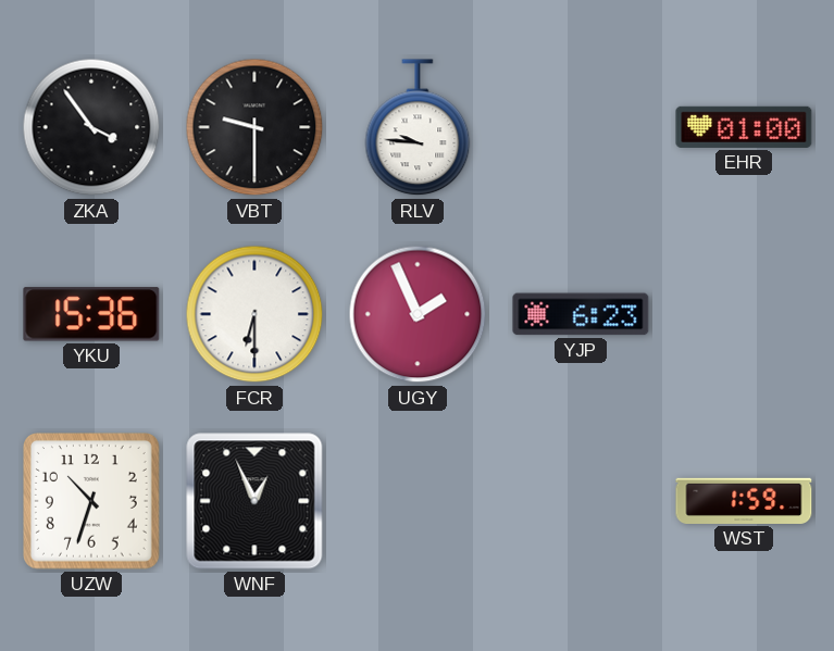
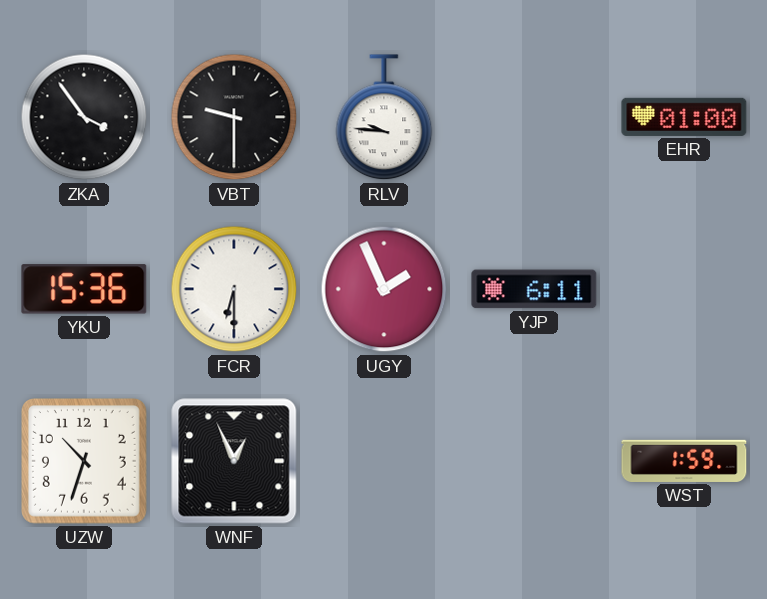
YJP: 6:23 -> 6:11 (534, 289)
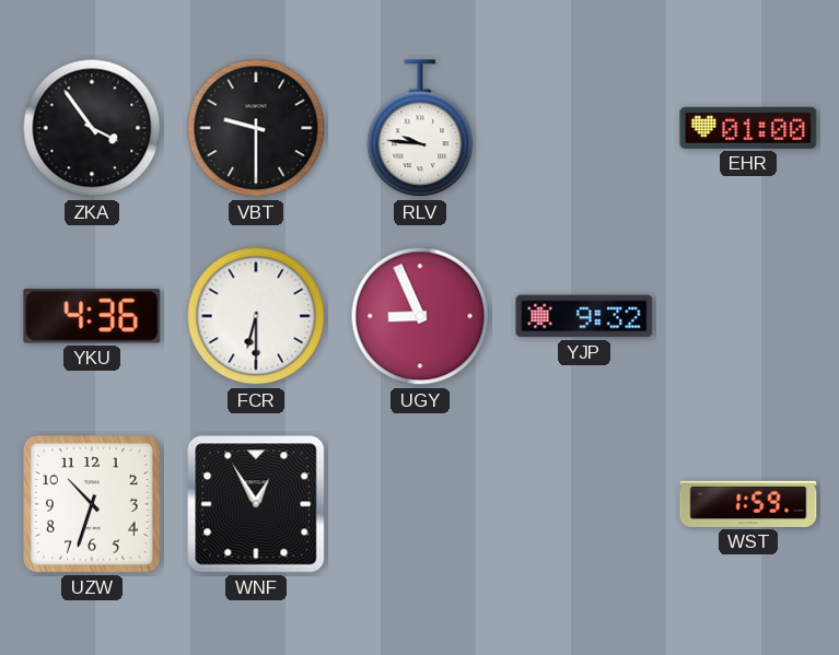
YKU: 15:36 -> 4:36 (92, 316)
UGY: 1:56 -> 8:56 (420, 316)
YJP: 6:11 -> 9:32 (584, 316)
WNF: 12:56 -> 12:55 (256, 504)
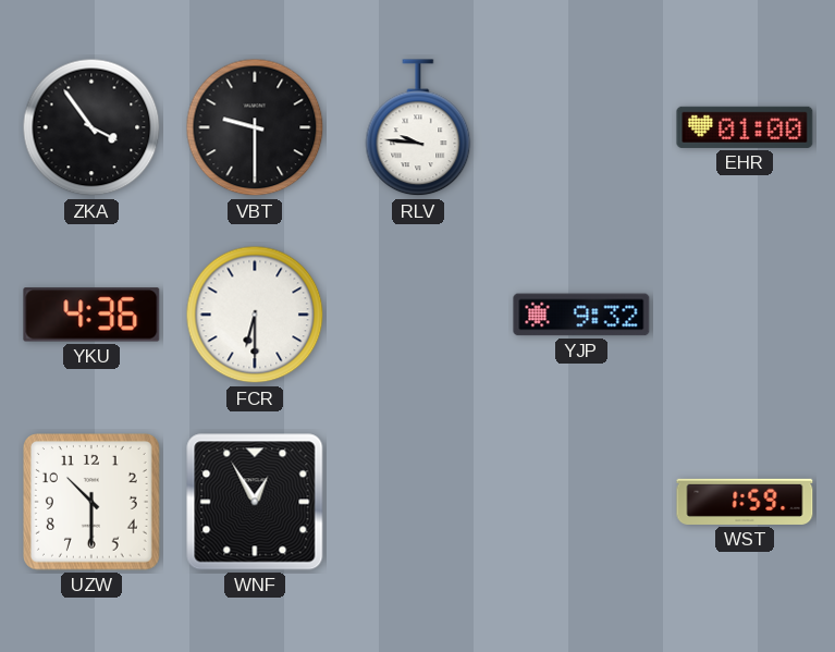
UGY: 8:56 -> none (420, 316)
UZW: 10:33 -> 10:30 (93, 503)
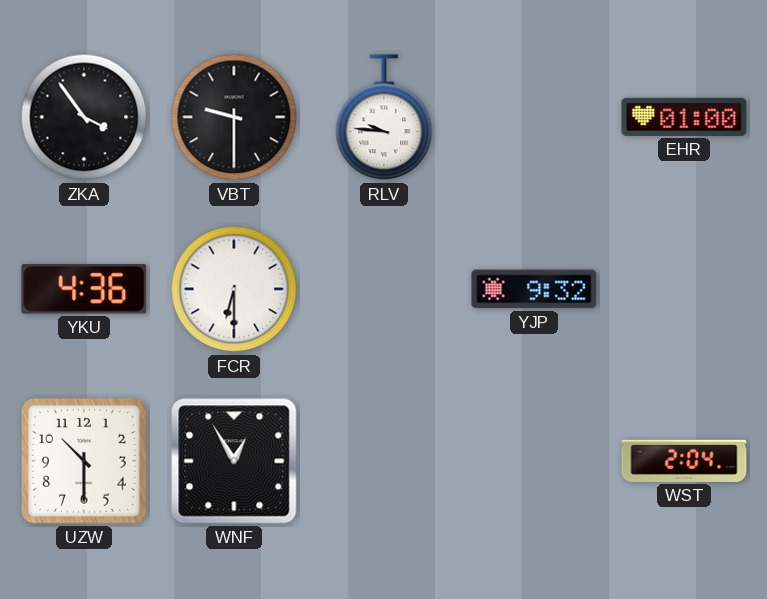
WST: 1:59 -> 2:04 (684, 461)
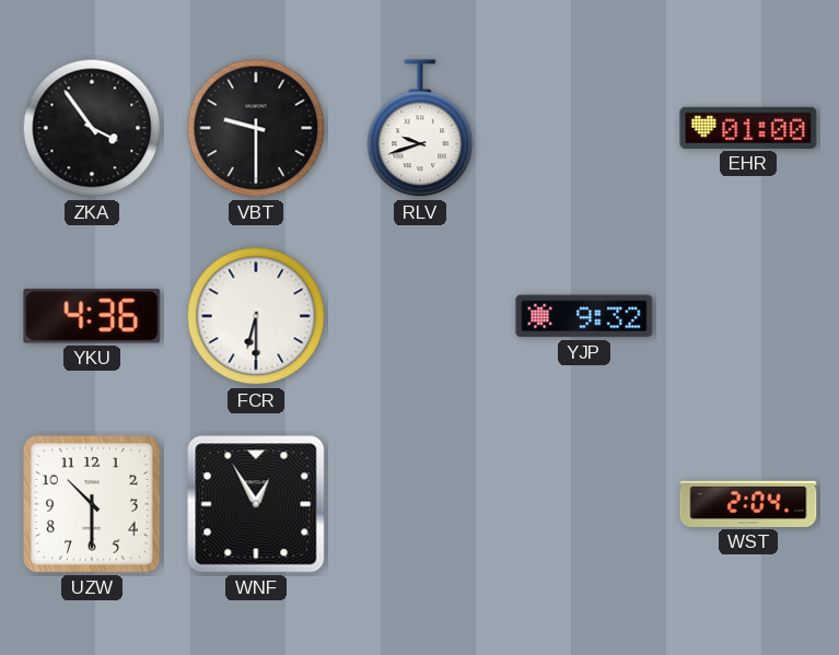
RLV: 9:46 -> 9:42 (420, 129)
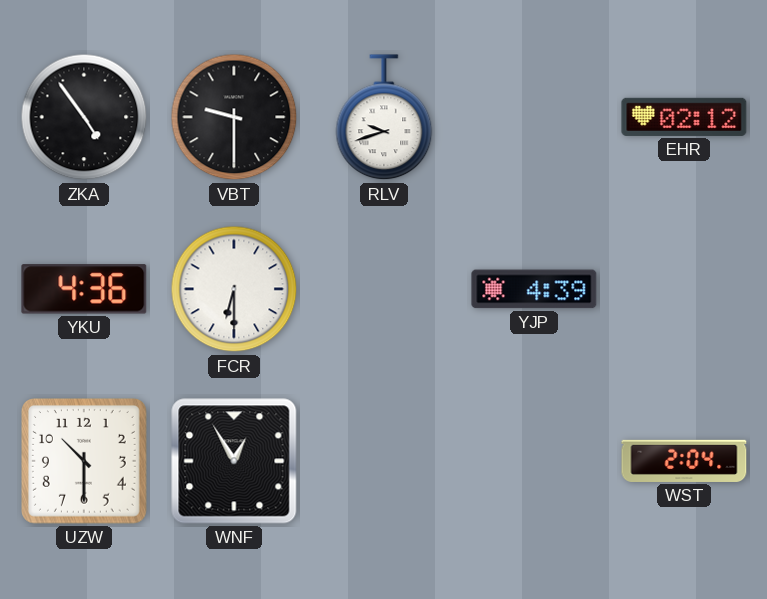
ZKA: 3:54 -> 4:54 (84, 117)
EHR: 01:00 -> 02:12 (684, 117)
YJP: 9:32 -> 4:39 (534, 289)
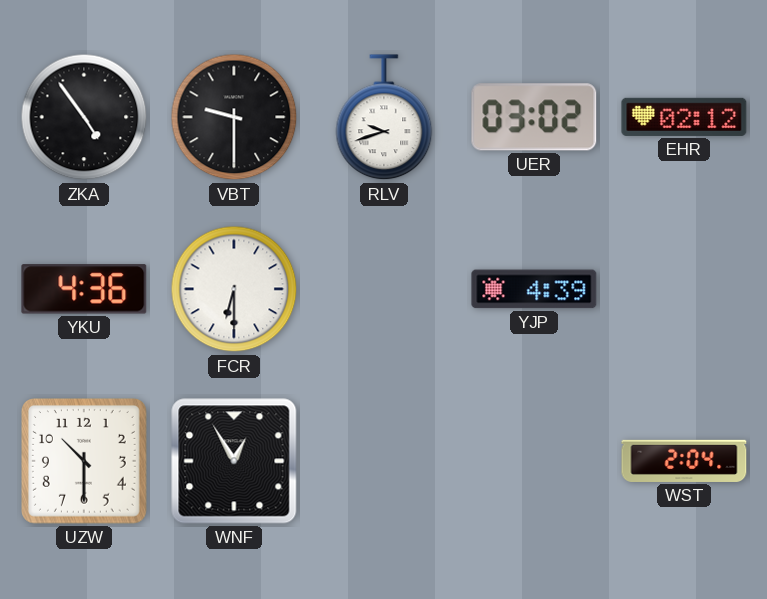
UER: none -> 03:02 (534, 117)
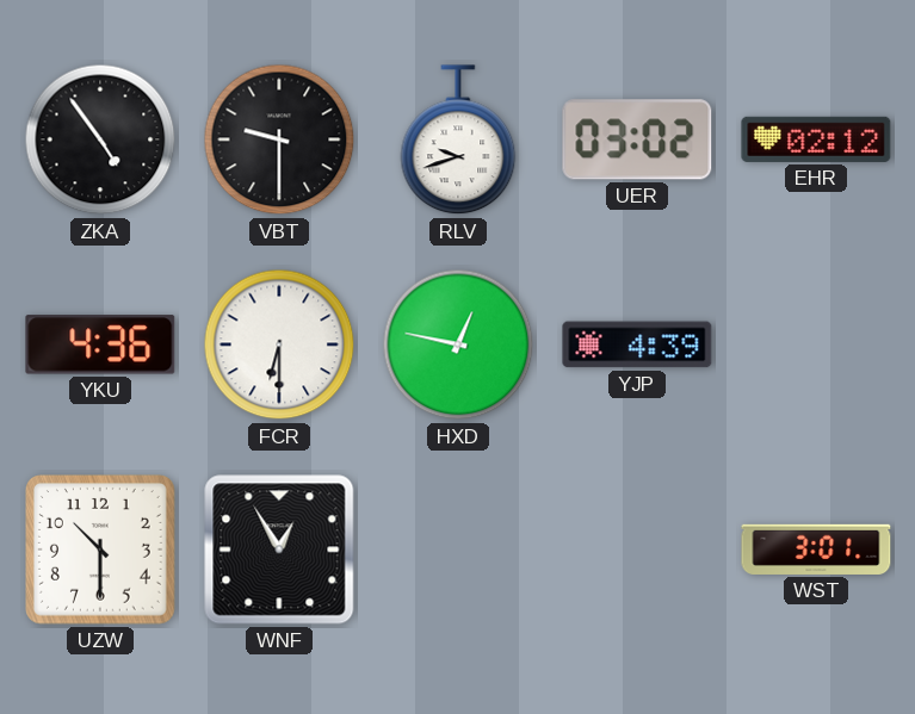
HXD: none -> 12:47 (458, 344)
WST: 2:04 -> 3:01 (816, 550)
